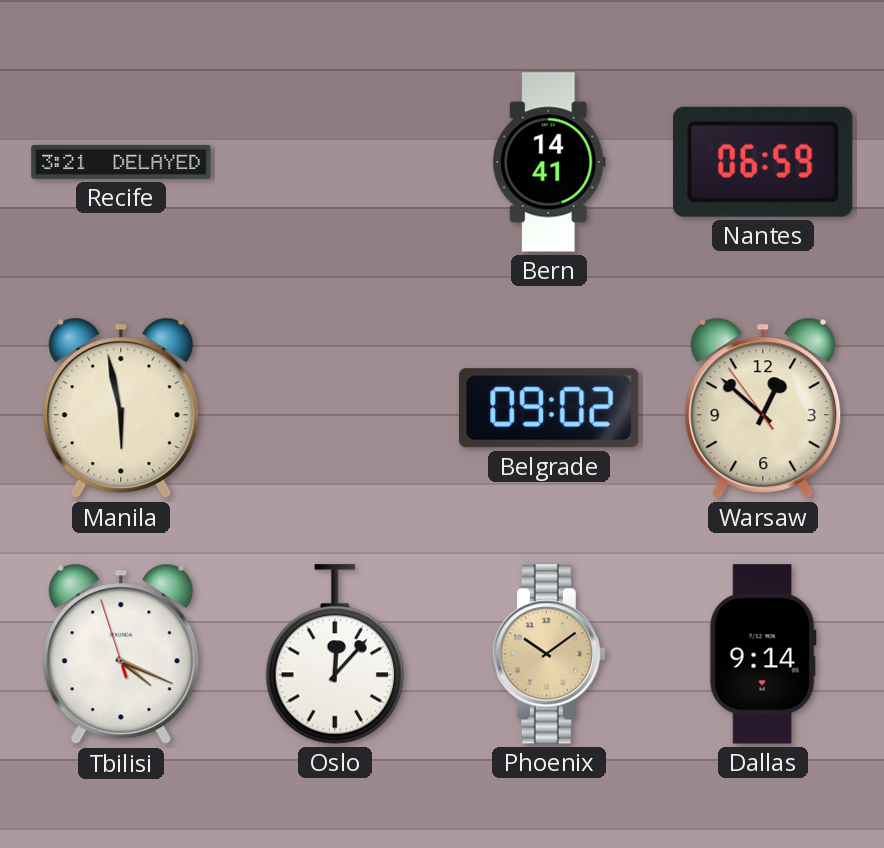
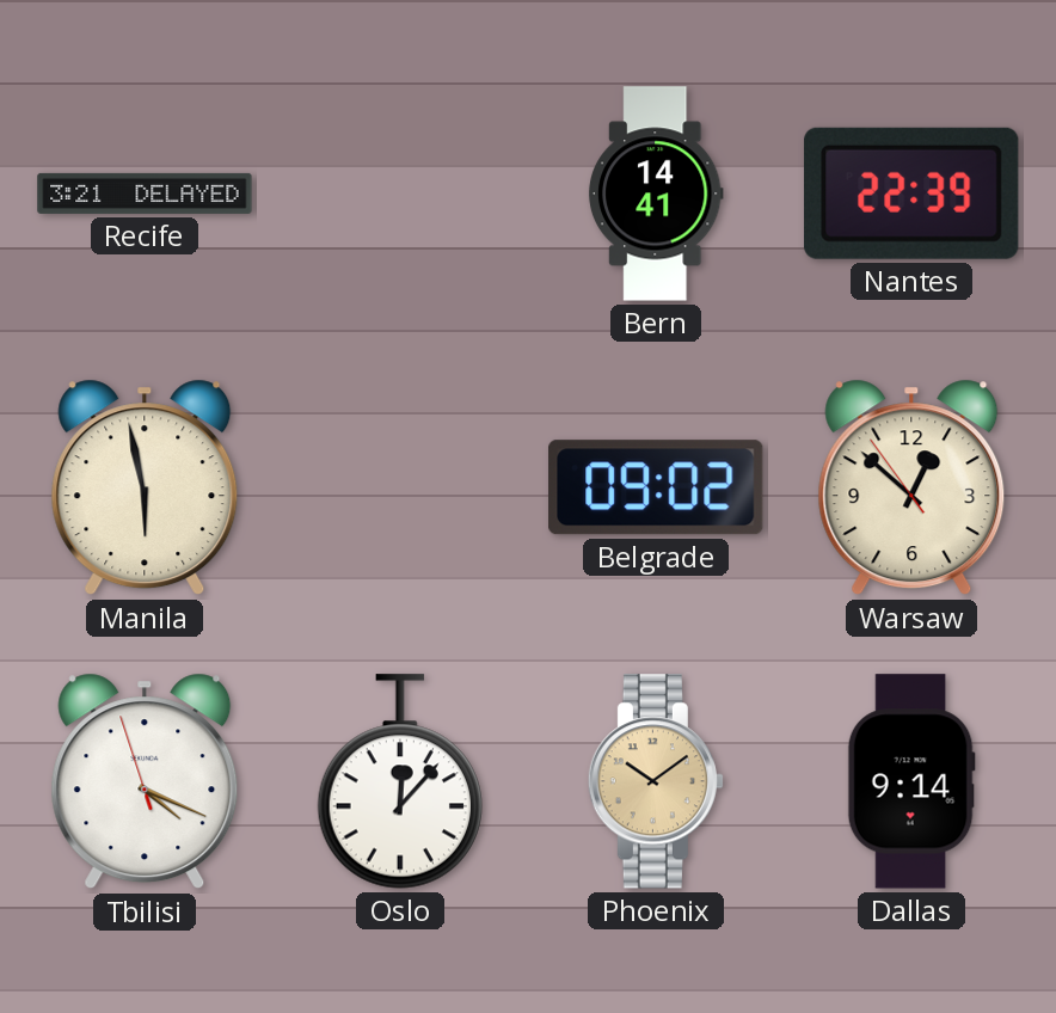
Nantes: 06:59 -> 22:39 (911, 194)
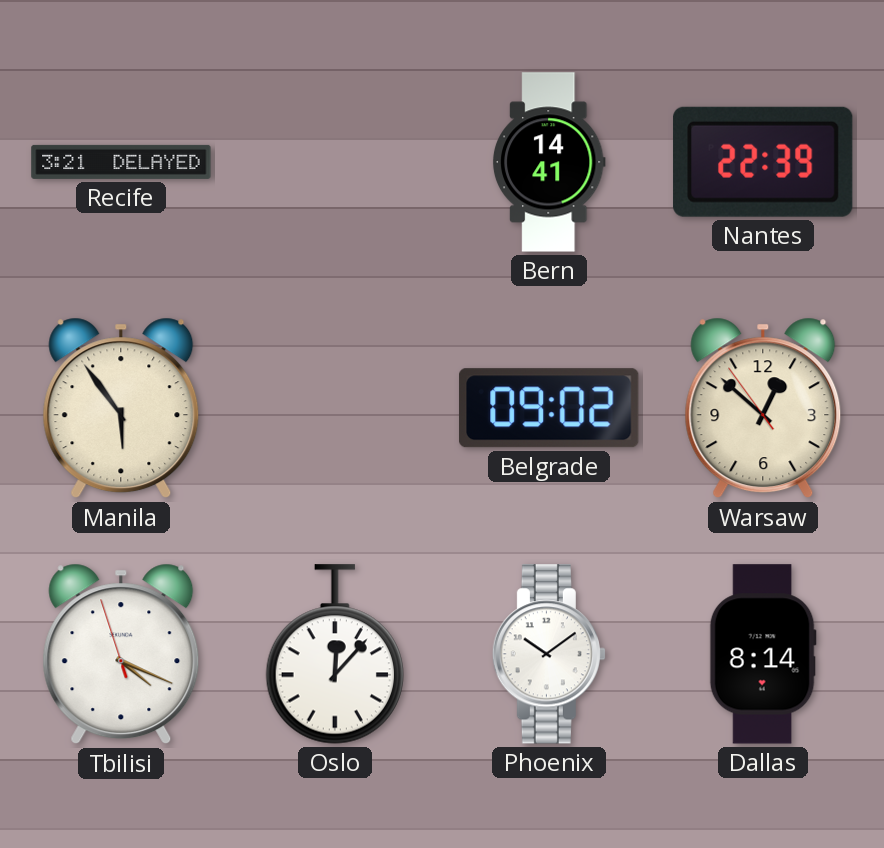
Manila: 5:58 -> 5:54 (121, 408)
Phoenix dial: champagne -> white (549, 654)
Dallas: 9:14 -> 8:14 (763, 654)
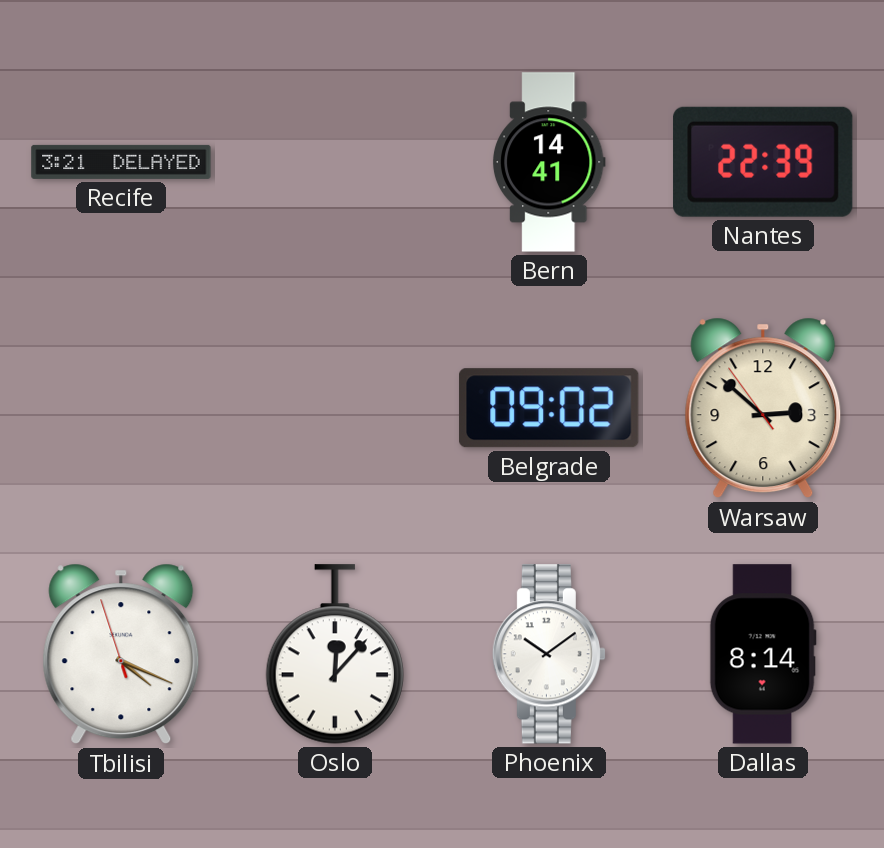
Manila: 5:54 -> none (121, 408)
Warsaw: 12:51 -> 2:51 (763, 408)
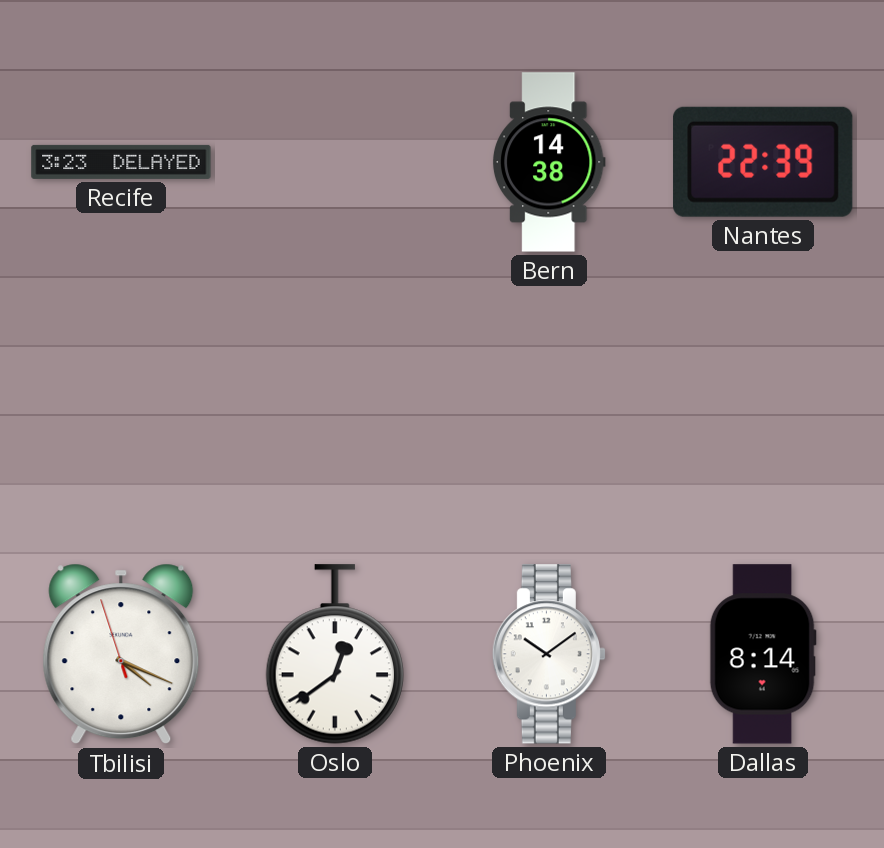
Recife: 3:21 -> 3:23 (121, 162)
Bern: 14:41 -> 14:38 (549, 162)
Belgrade: 09:02 -> none (549, 408)
Warsaw: 2:51 -> none (763, 408)
Oslo: 12:07 -> 12:39 (334, 654)
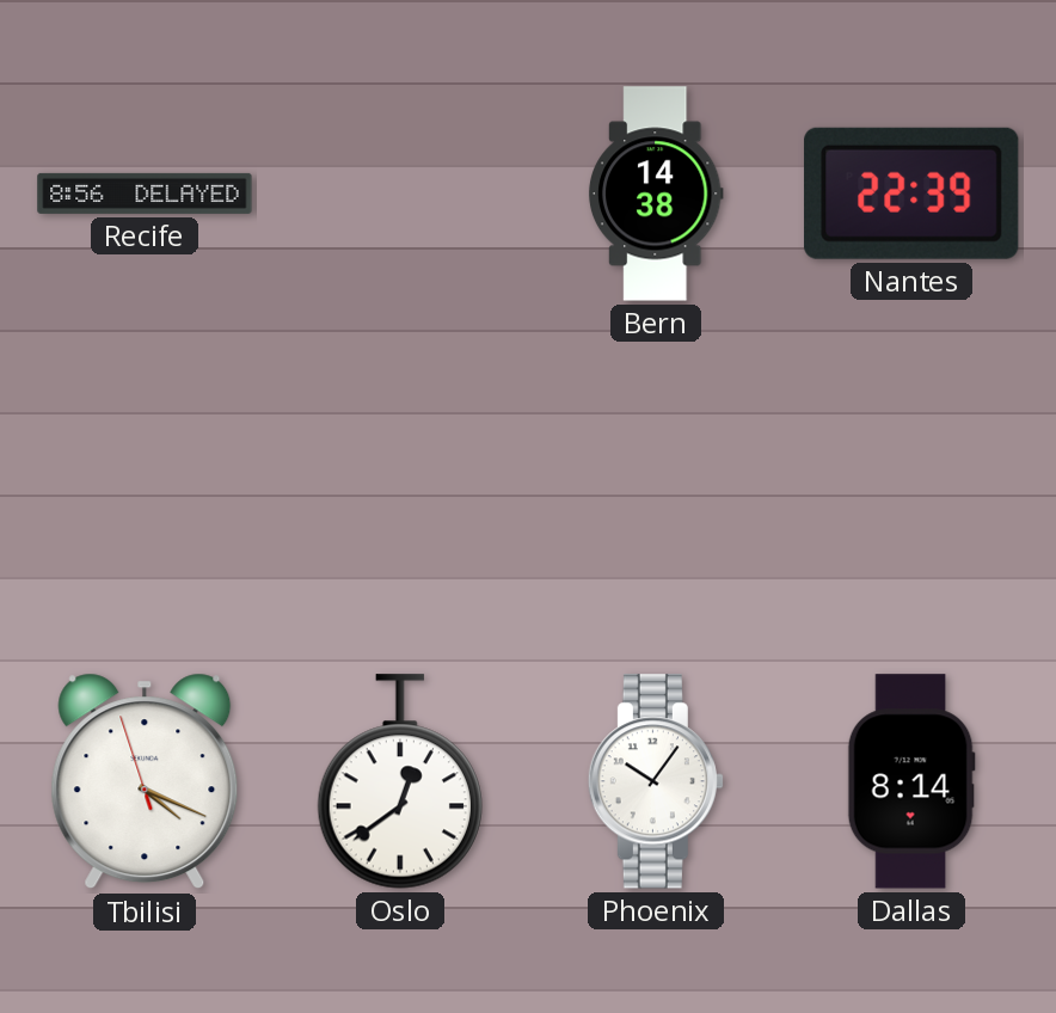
Recife: 3:23 -> 8:56 (145, 194)
Phoenix: 10:09 -> 10:06 (656, 781)
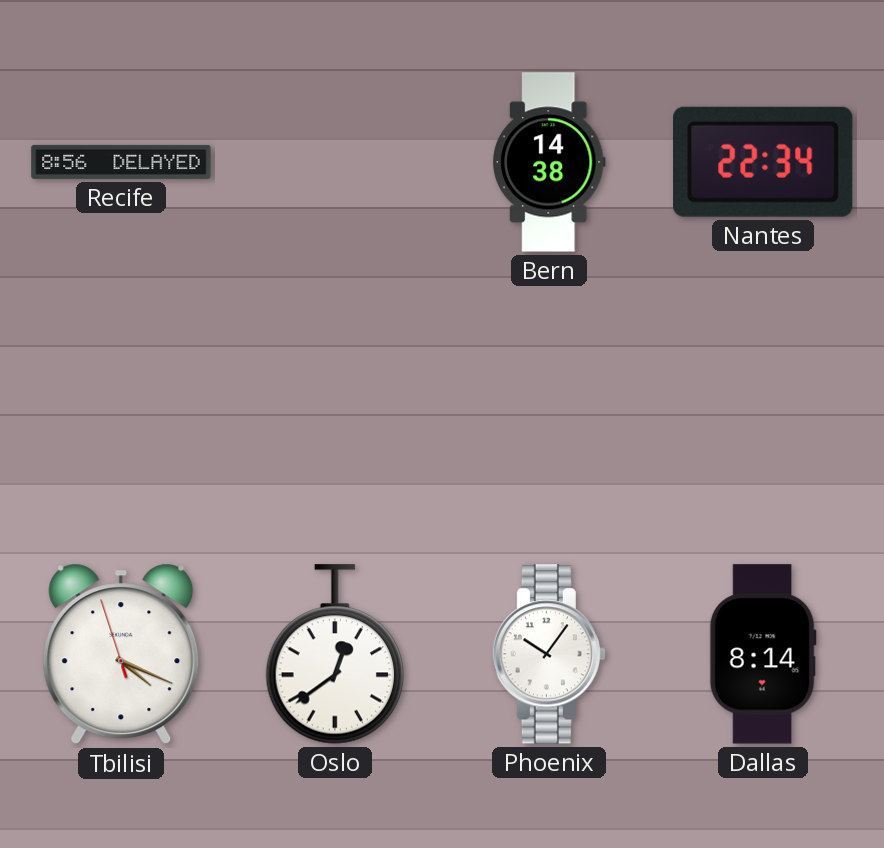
Nantes: 22:39 -> 22:34 (763, 162)
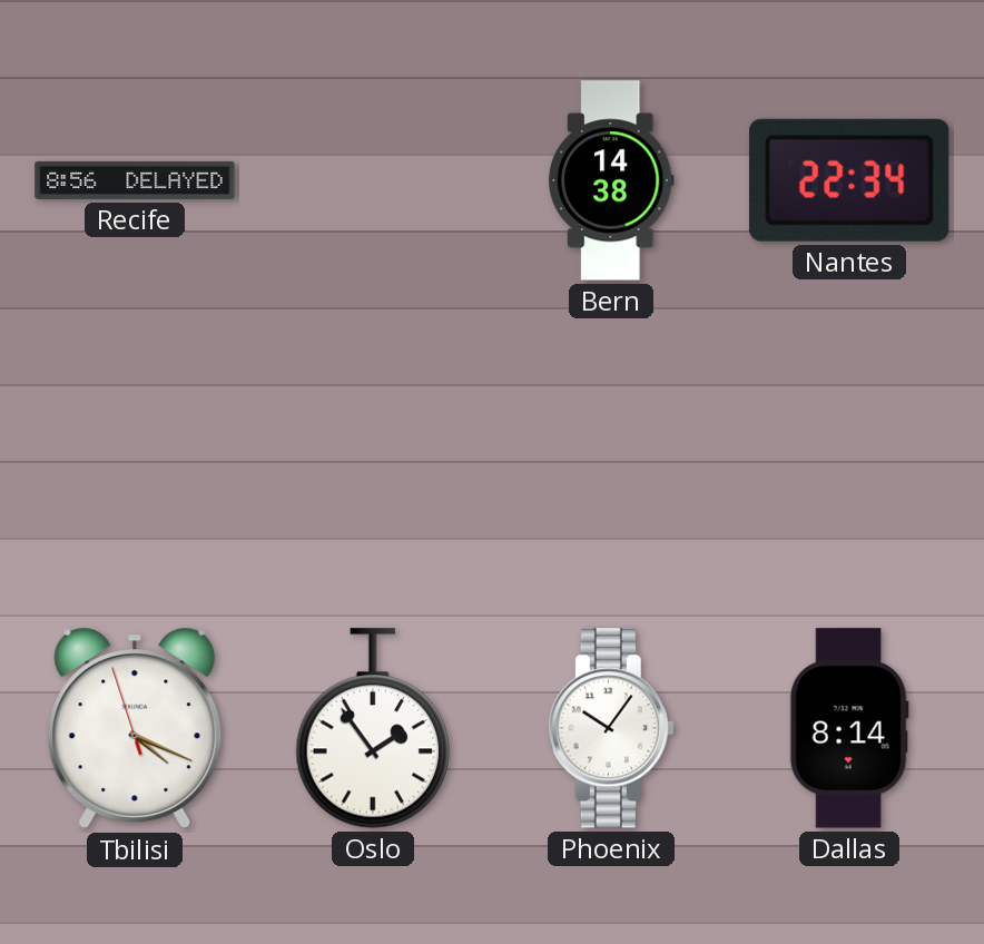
Oslo: 12:39 -> 1:54 (372, 728)
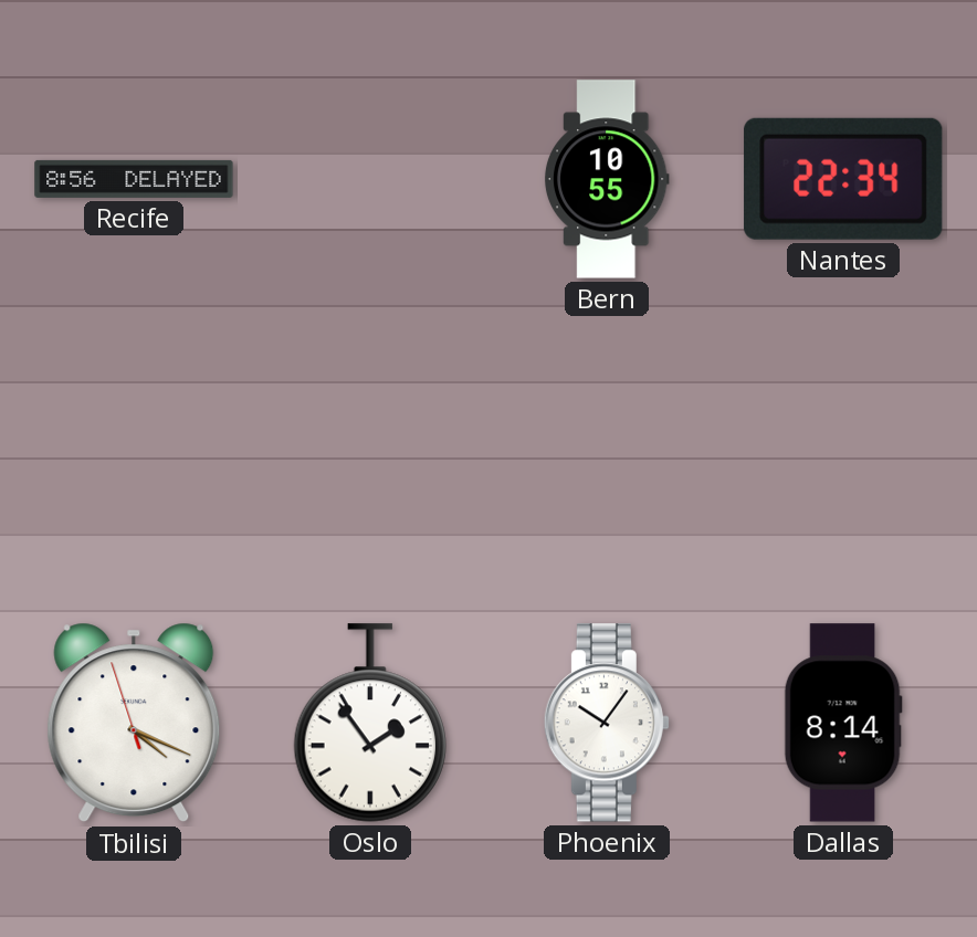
Bern: 14:38 -> 10:55 (607, 179)
